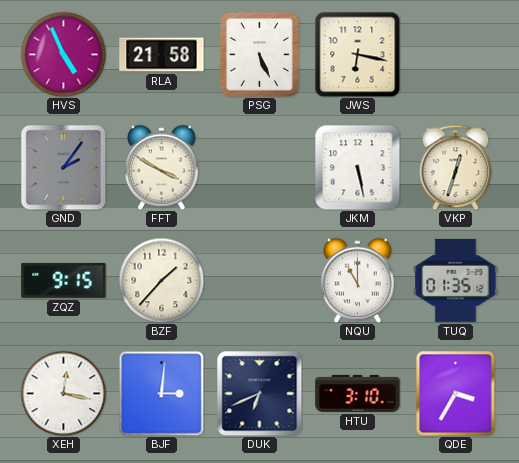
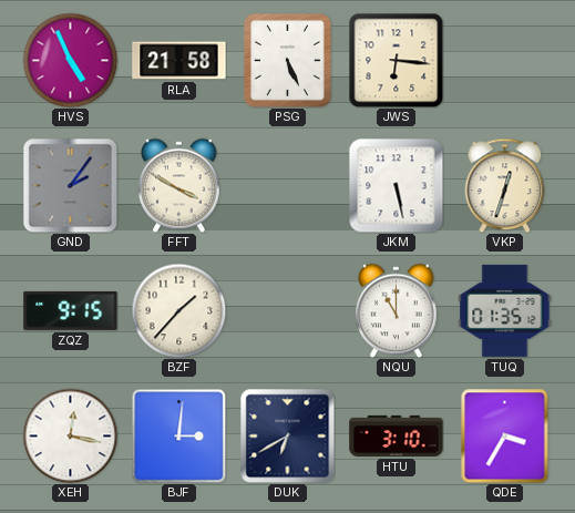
JWS: 6:17 -> 6:16 (396, 60)
DUK: 6:41 -> 6:40 (287, 435)
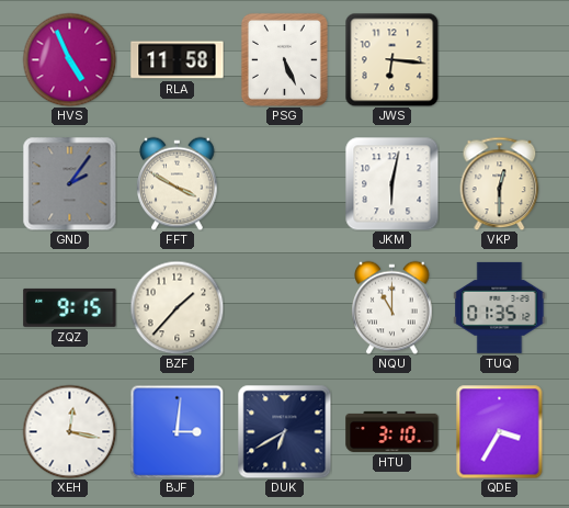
RLA: 21:58 -> 11:58 (178, 60)
JKM: 5:28 -> 6:02 (391, 183)
VKP: 12:33 -> 12:30 (500, 183)
